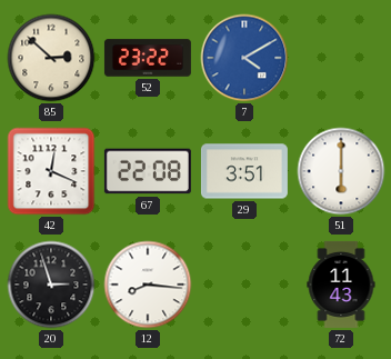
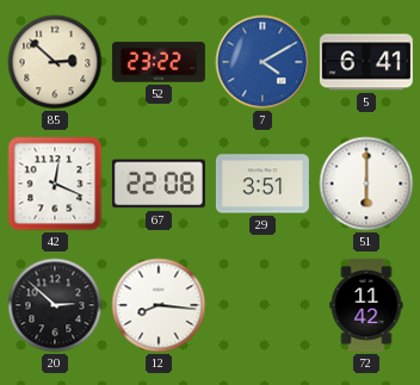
5: none -> 6:41 (366, 62)
20: 2:57 -> 2:52 (55, 305)
72: 11:43 -> 11:42 (366, 305)
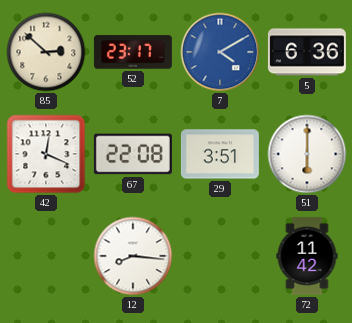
52: 23:22 -> 23:17 (133, 52)
5: 6:41 -> 6:36 (307, 52)
20: 2:52 -> none (55, 305)
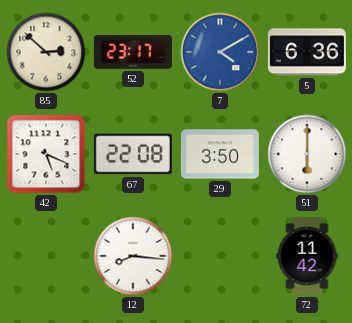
42: 12:19 -> 5:19 (46, 154)
29: 3:51 -> 3:50 (220, 154)
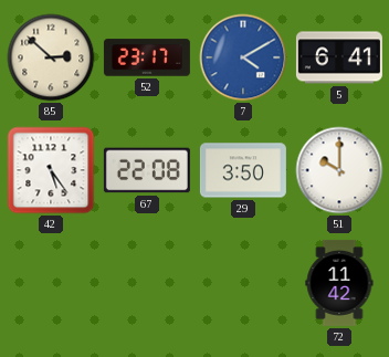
5: 6:36 -> 6:41 (339, 57)
42: 5:19 -> 5:24 (51, 170)
51: 6:00 -> 10:00 (339, 170)
12: 8:16 -> none (133, 256)
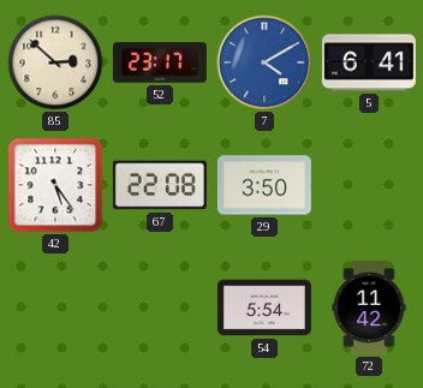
51: 10:00 -> none (339, 170)
54: none -> 5:54 (264, 308)
